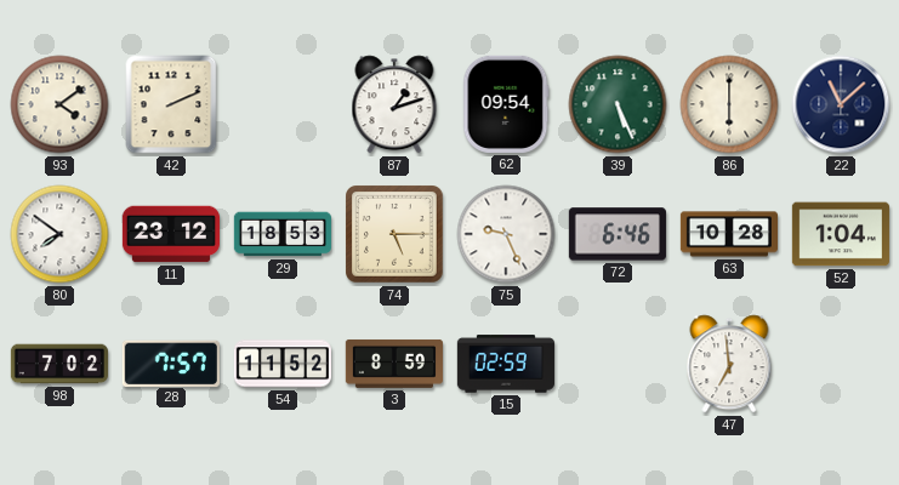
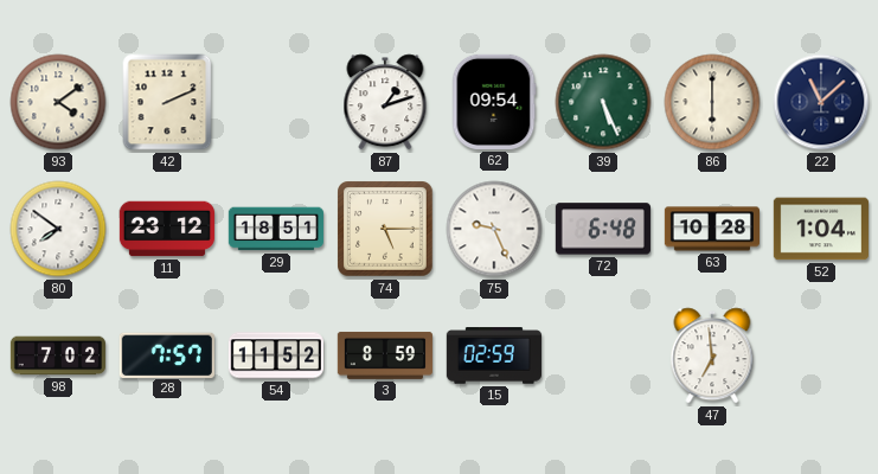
29: 18:53 -> 18:51 (276, 229)
72: 6:46 -> 6:48 (603, 229)
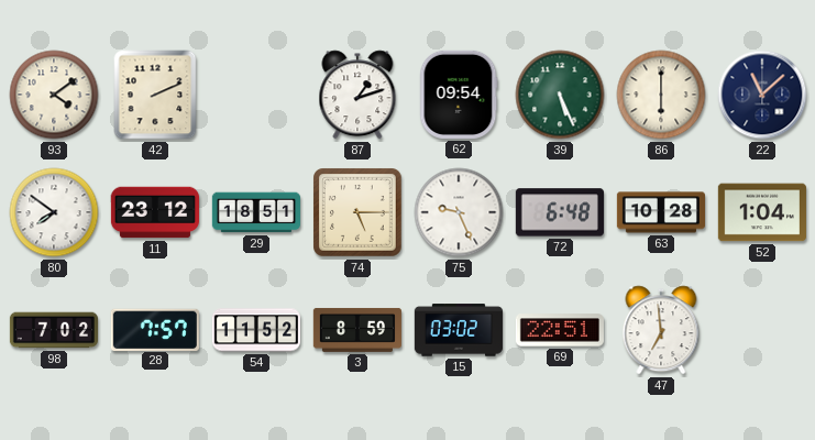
15: 02:59 -> 03:02 (459, 330)
69: none -> 22:51 (560, 330)
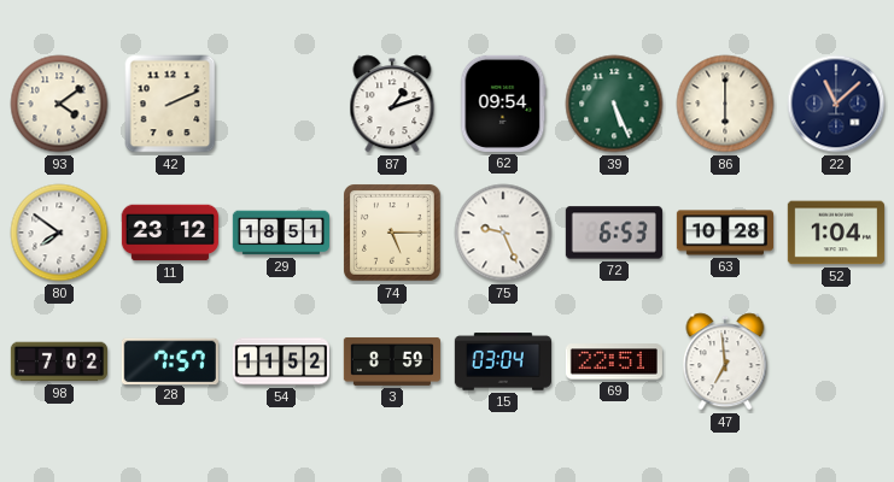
72: 6:48 -> 6:53 (614, 233)
15: 03:02 -> 03:04 (503, 361)
